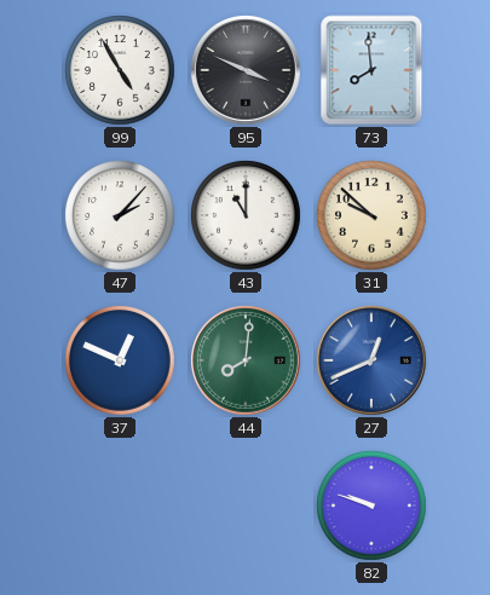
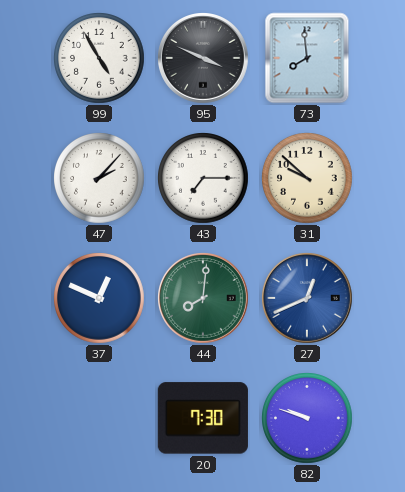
43: 11:00 -> 7:15 (203, 178)
20: none -> 7:30 (203, 418)
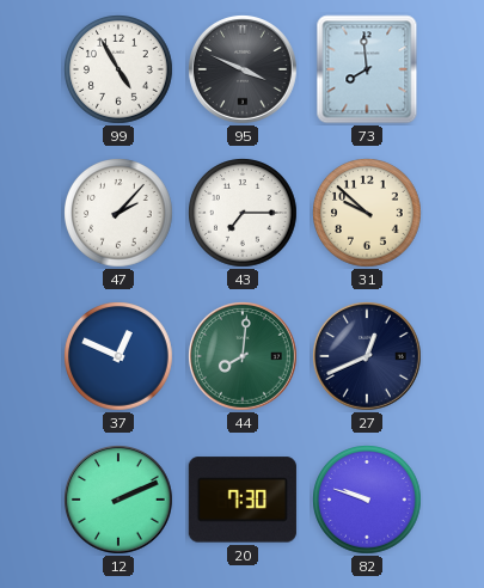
27 dial: blue -> navy (368, 357)
12: none -> 2:11 (120, 501)
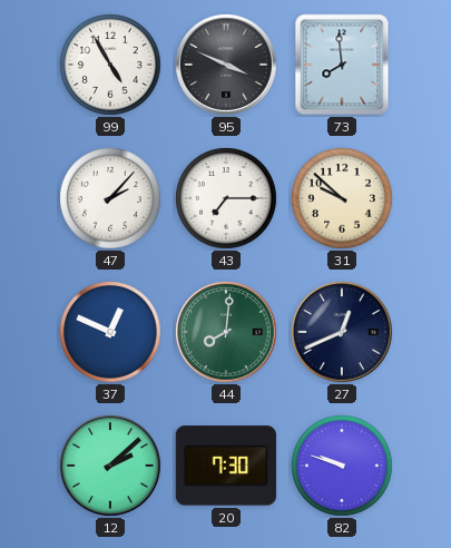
12: 2:11 -> 2:08 (111, 467)
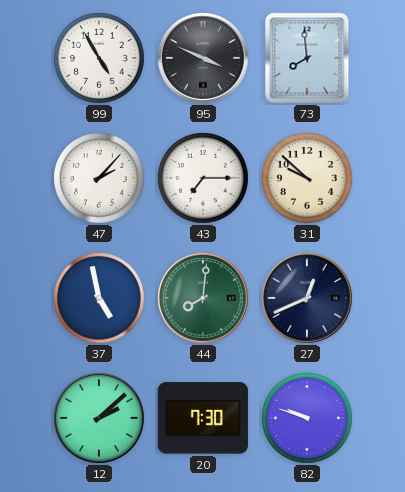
37: 12:49 -> 4:58 (99, 298)
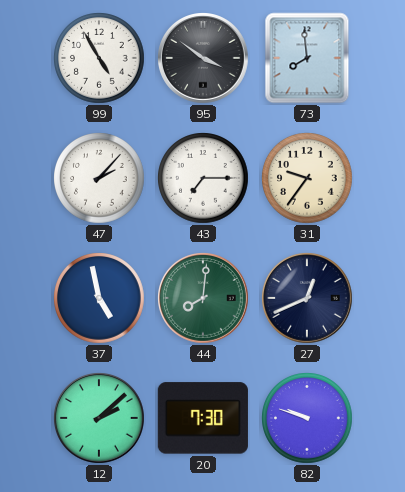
95: 3:49 -> 3:51 (204, 59)
31: 9:52 -> 9:36 (307, 178)
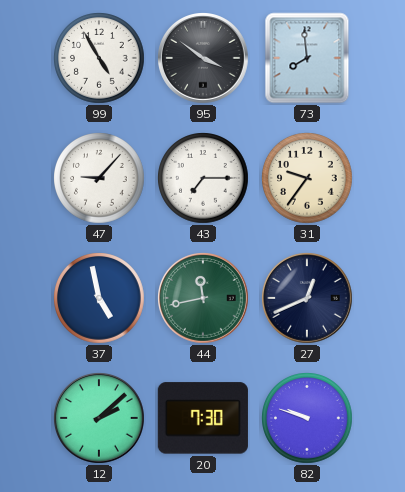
47: 2:07 -> 9:07 (99, 178)
44: 8:01 -> 11:43 (204, 299)
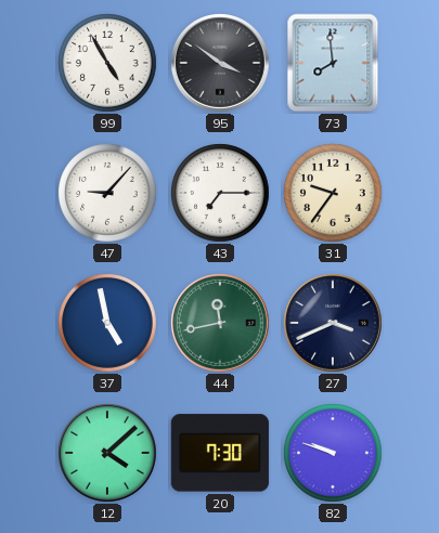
27: 12:41 -> 3:41 (334, 324)
12: 2:08 -> 4:08 (108, 454)
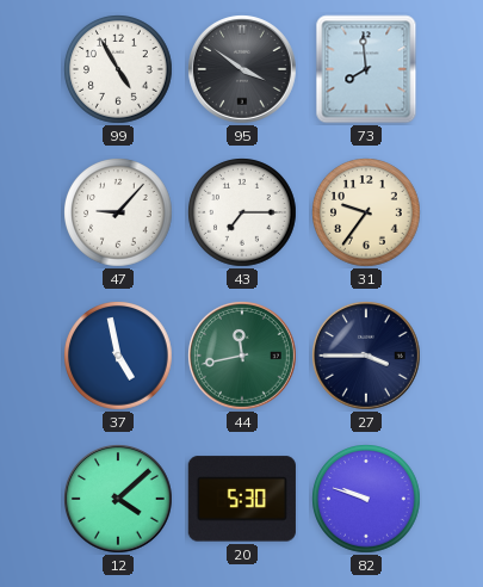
27: 3:41 -> 3:45 (367, 357)
20: 7:30 -> 5:30 (242, 499)
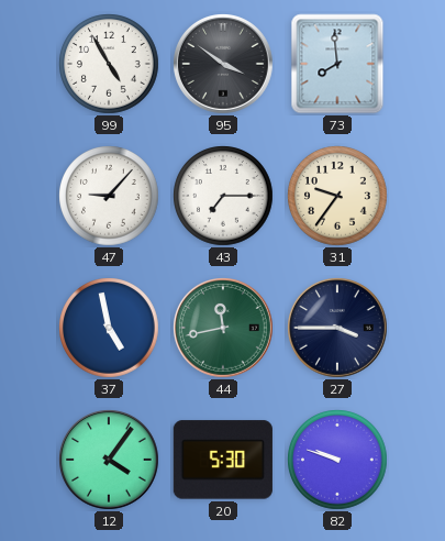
12: 4:08 -> 4:06 (110, 461)
